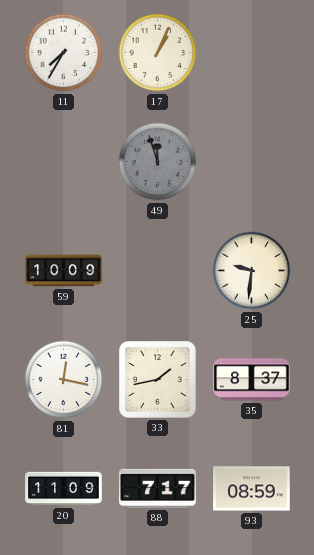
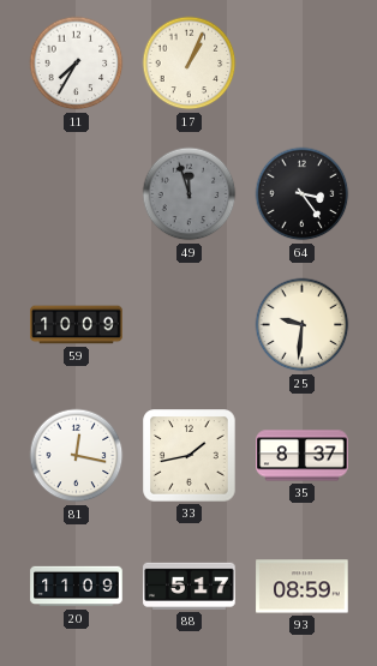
64: none -> 3:24 (303, 194)
88: 7:17 -> 5:17 (190, 586)
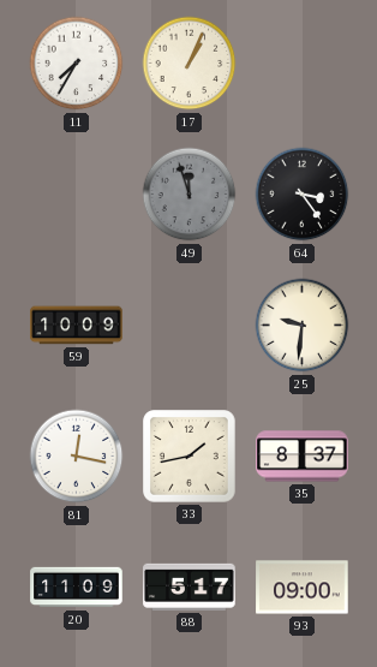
93: 08:59 -> 09:00 (303, 588)
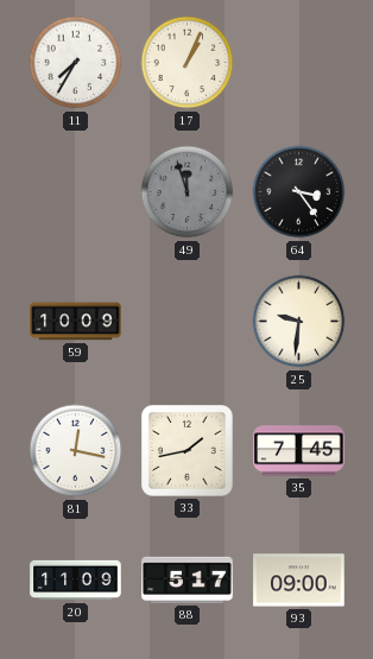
35: 8:37 -> 7:45 (299, 451)
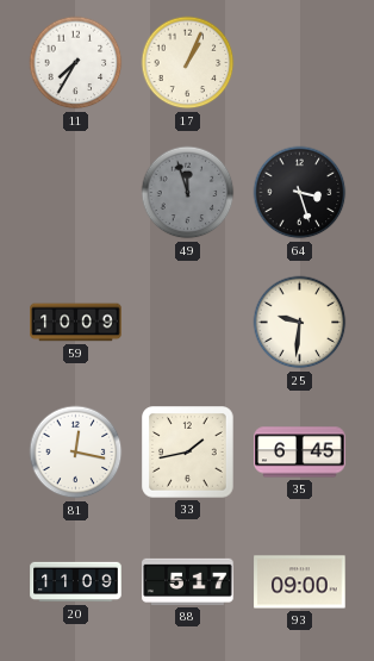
64: 3:24 -> 3:27 (300, 193)
35: 7:45 -> 6:45 (300, 453)
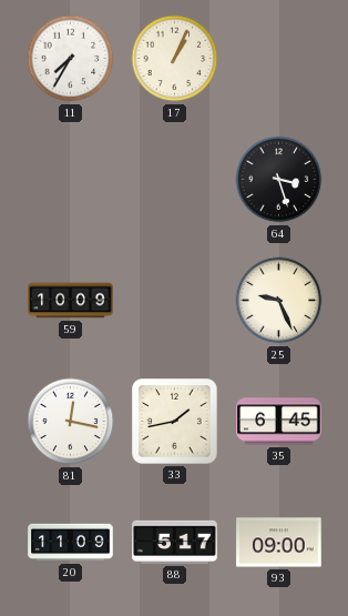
49: 11:57 -> none (188, 193)
25: 9:31 -> 9:26 (279, 301)
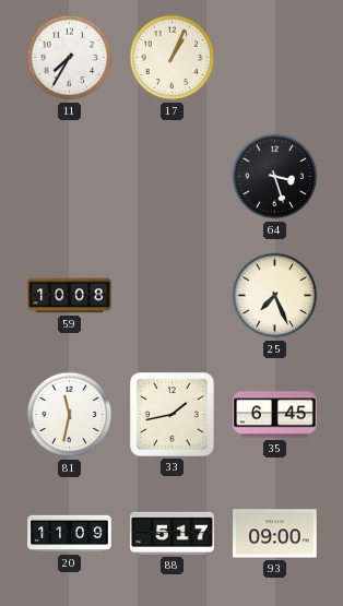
59: 10:09 -> 10:08 (70, 296)
25: 9:26 -> 7:26 (275, 296)
81: 12:17 -> 11:32 (70, 415)
